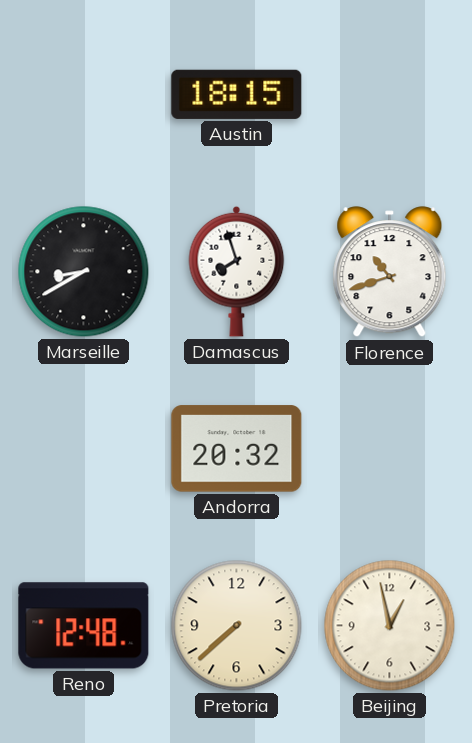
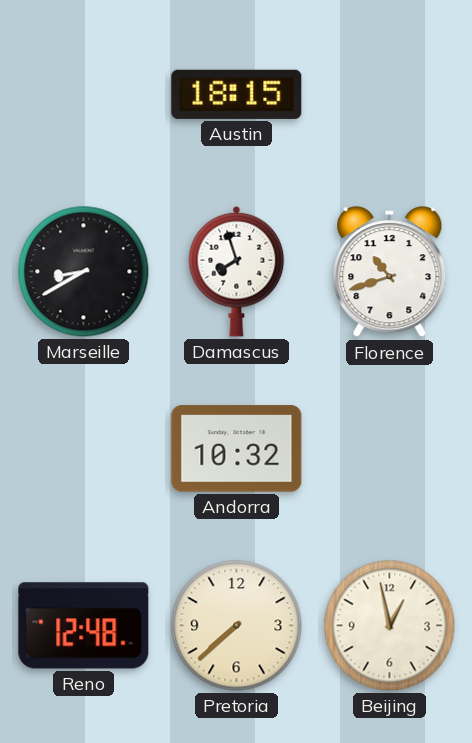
Andorra: 20:32 -> 10:32 (237, 449)
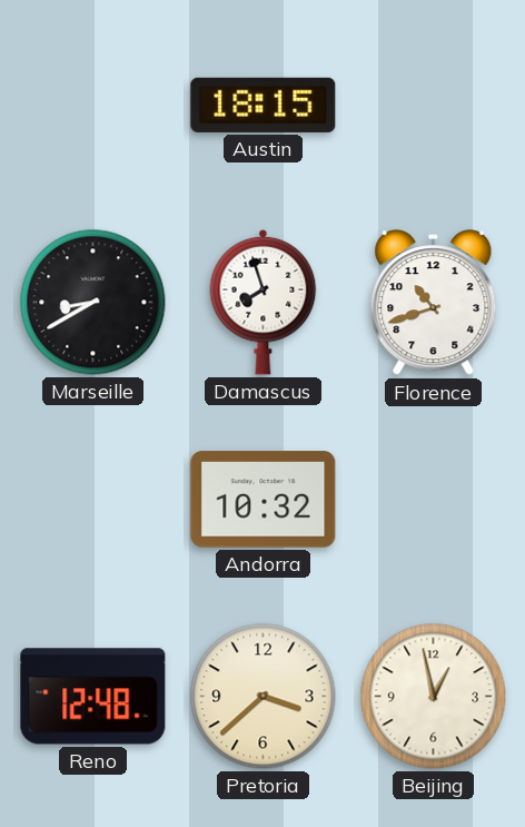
Pretoria: 7:38 -> 3:38 (264, 697)
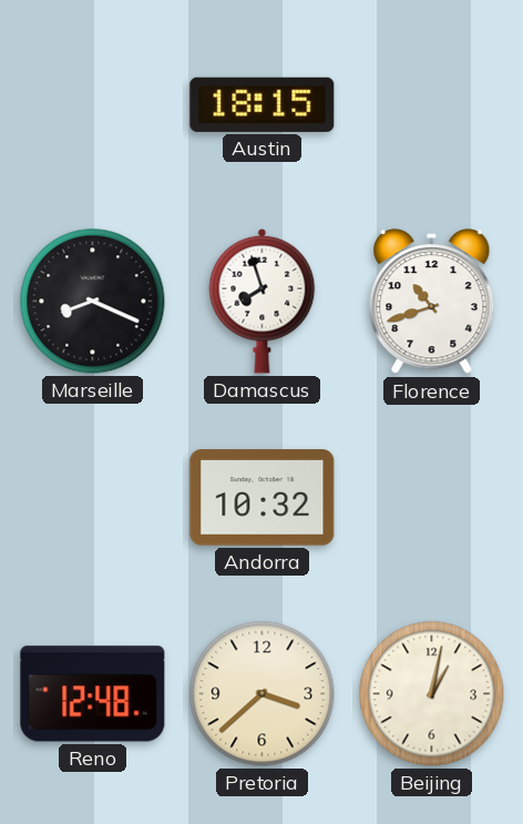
Marseille: 8:40 -> 8:19 (93, 302)
Beijing: 12:58 -> 1:02 (432, 694)
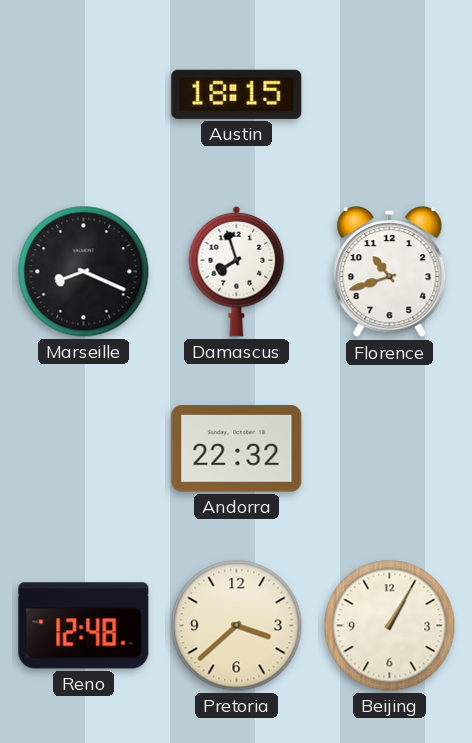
Andorra: 10:32 -> 22:32 (237, 449)
Beijing: 1:02 -> 1:05 (390, 626)
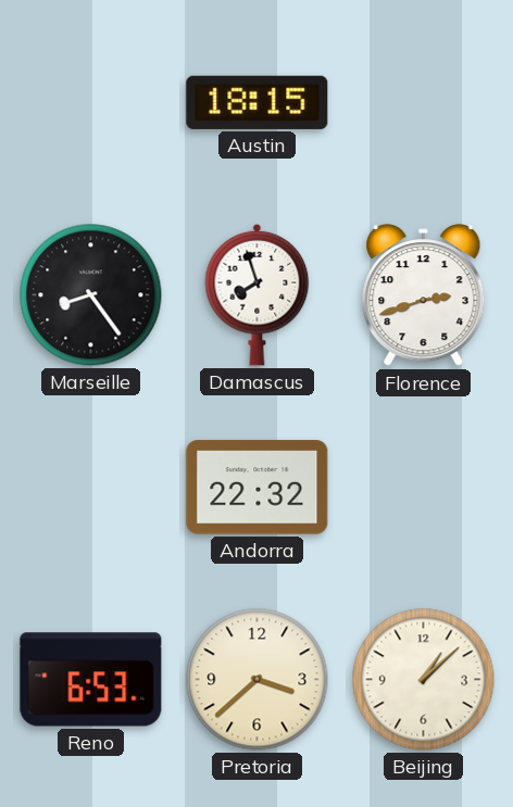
Marseille: 8:19 -> 8:24 (91, 295)
Florence: 10:42 -> 2:42 (424, 295)
Reno: 12:48 -> 6:53 (91, 680)
Beijing: 1:05 -> 1:08 (424, 680)
